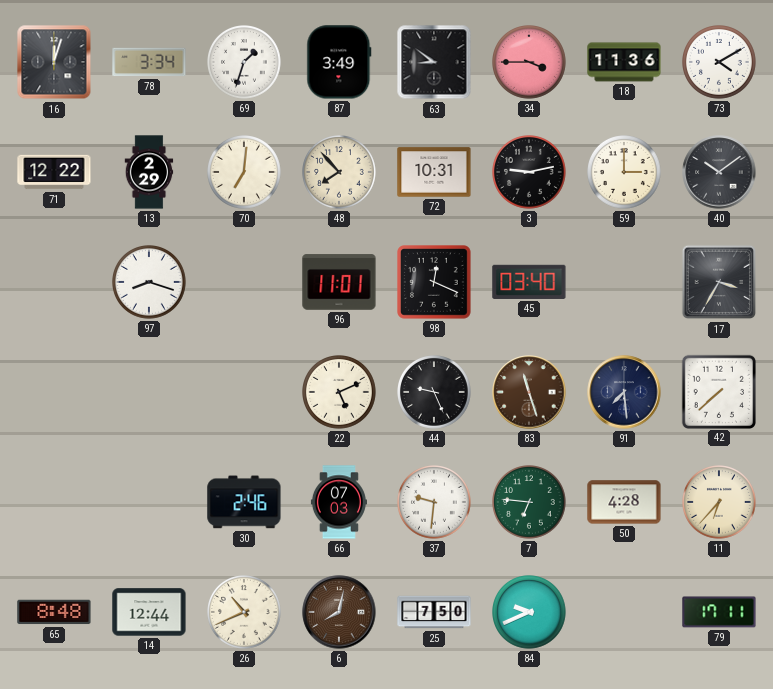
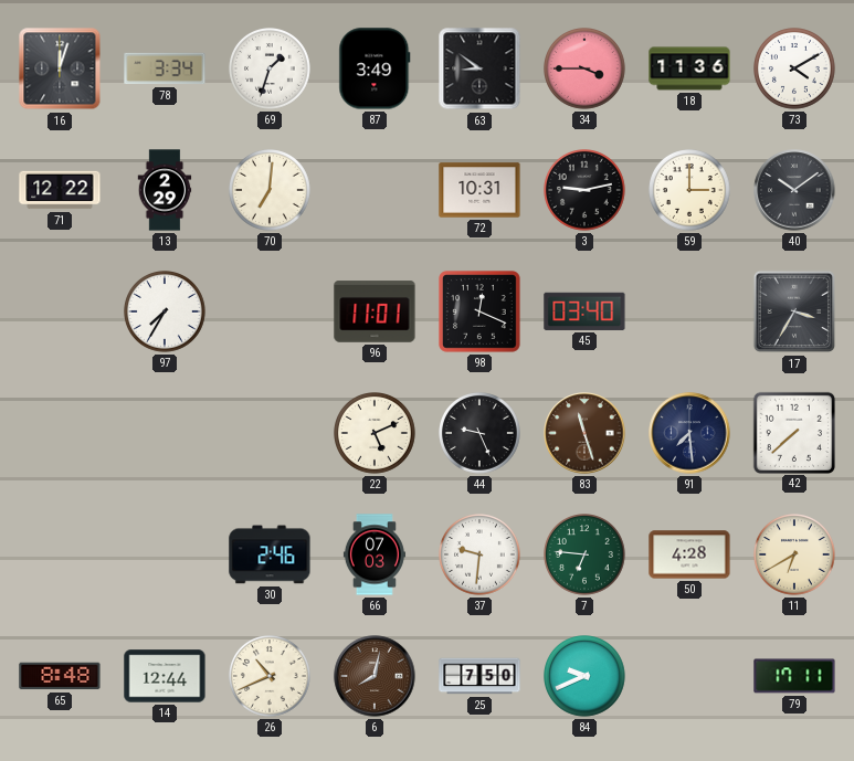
48: 7:53 -> none (340, 173)
97: 8:18 -> 7:35 (166, 313)
11: 6:37 -> 6:40 (795, 556)
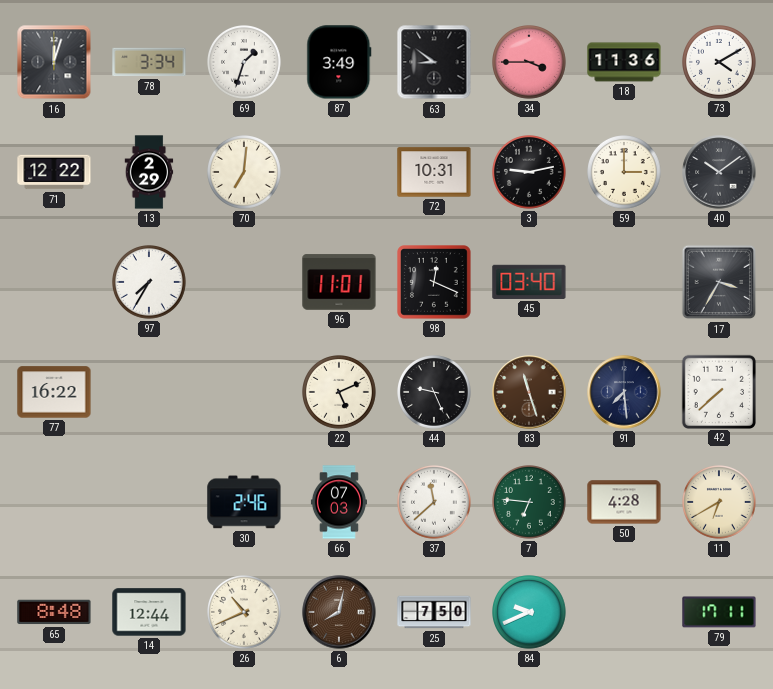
77: none -> 16:22 (54, 392)
37: 9:31 -> 11:38 (435, 503)
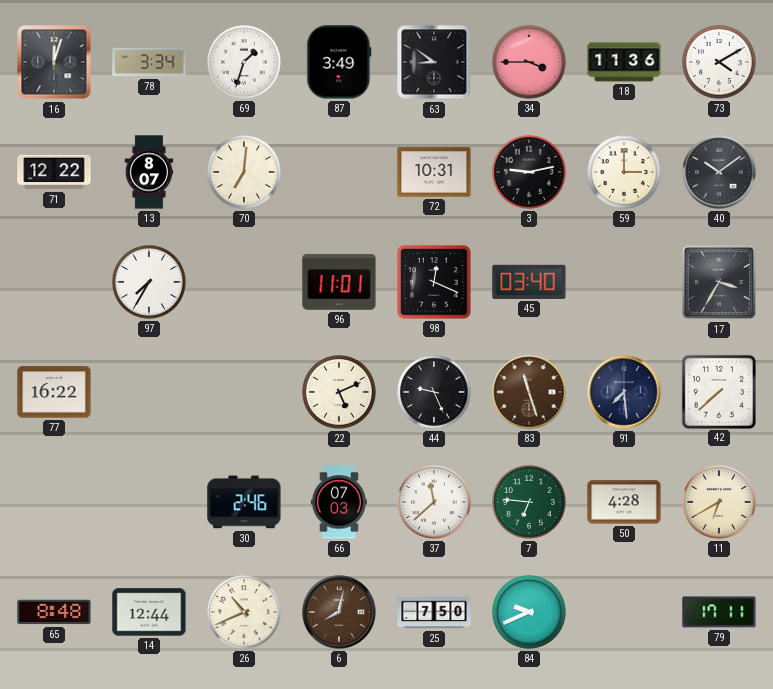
13: 2:29 -> 8:07 (149, 172)
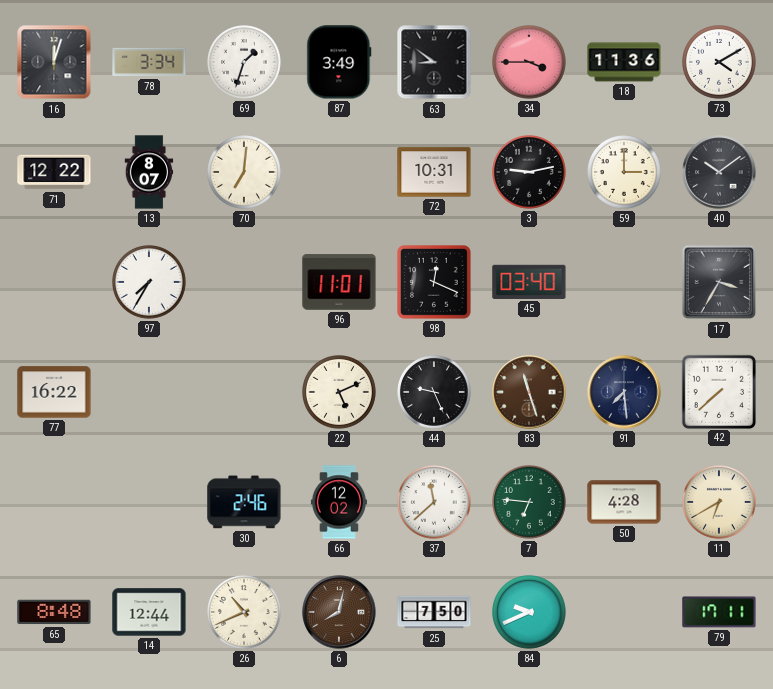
66: 07:03 -> 12:02 (339, 502)
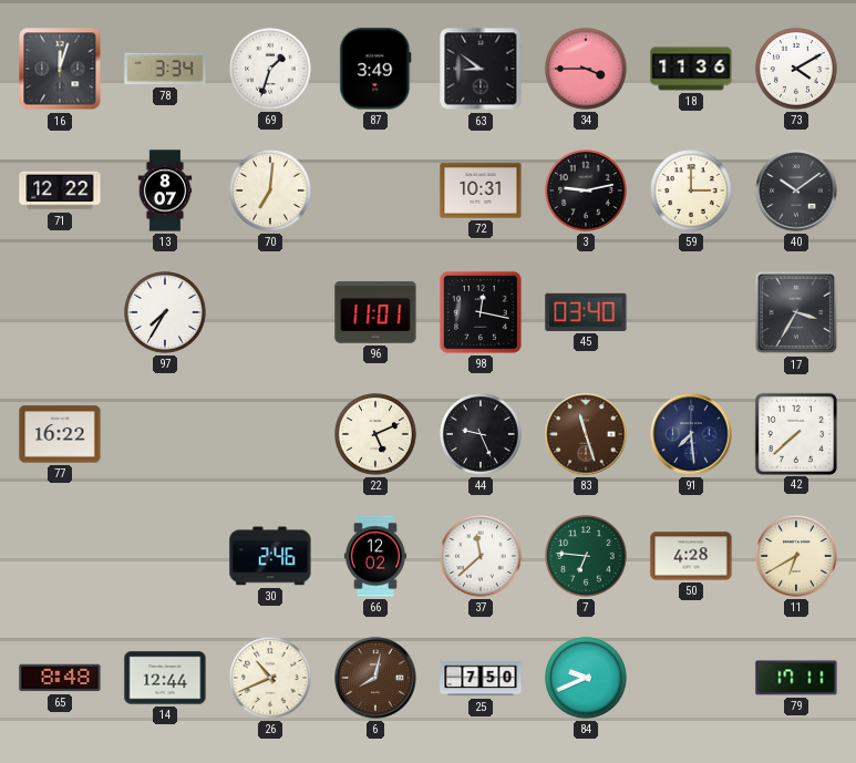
98: 12:19 -> 12:17 (482, 313)
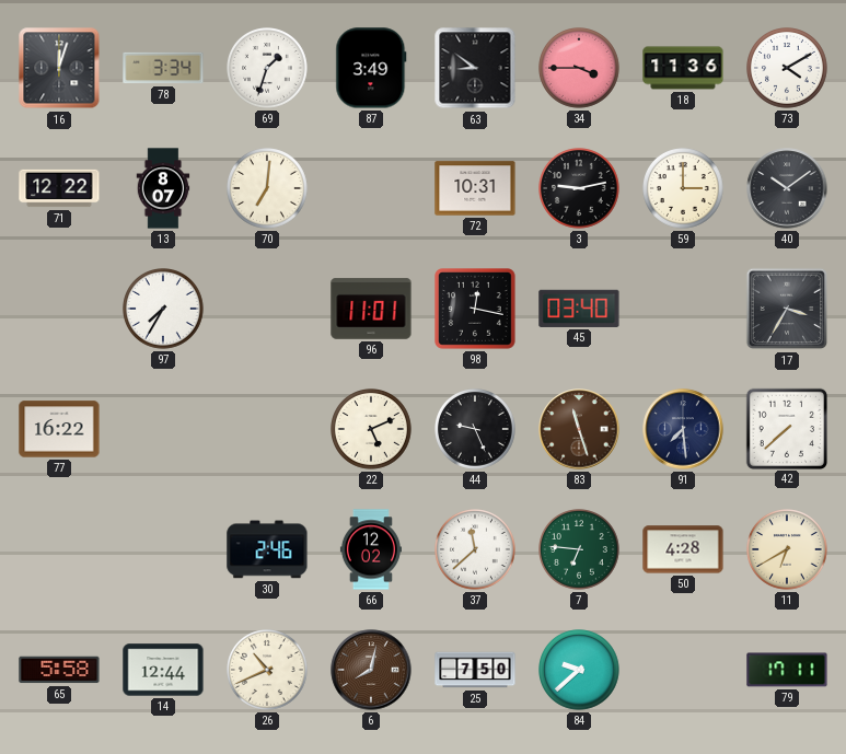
65: 8:48 -> 5:58 (59, 670)
84: 9:41 -> 9:38 (580, 671)
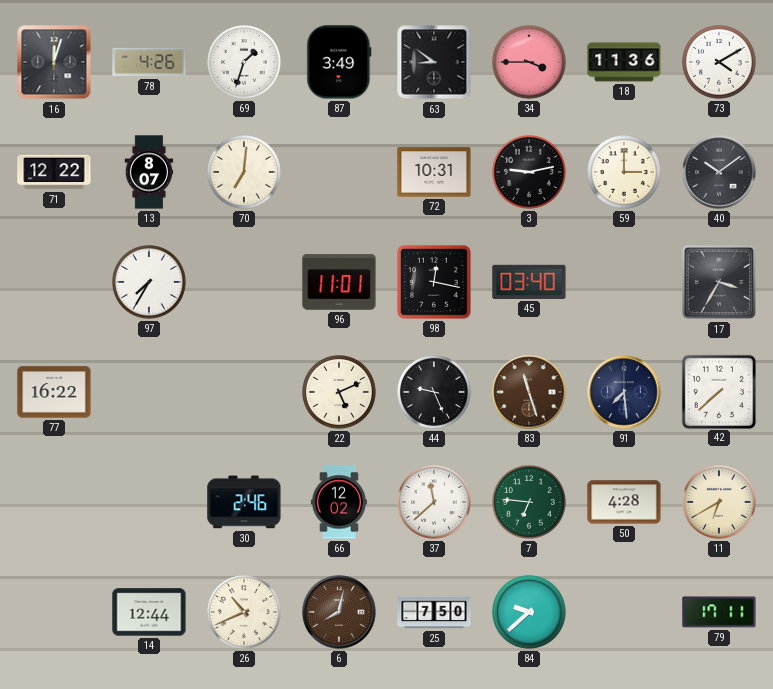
78: 3:34 -> 4:26 (149, 62)
65: 5:58 -> none (59, 670)
